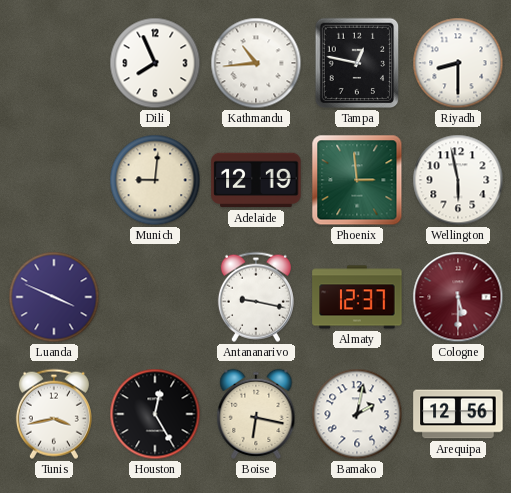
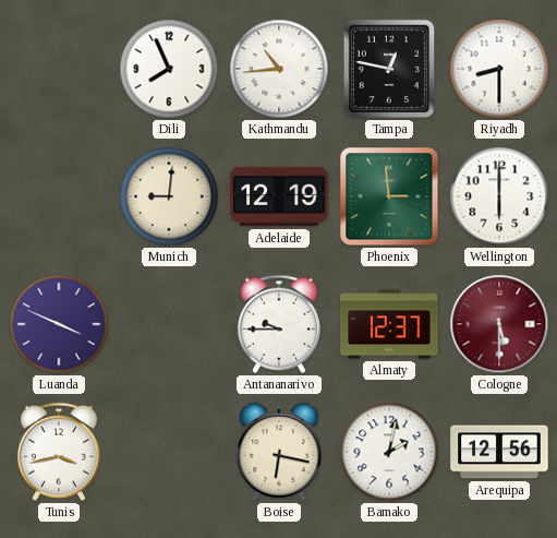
Wellington: 5:58 -> 6:00 (499, 196)
Antananarivo: 9:17 -> 9:45 (279, 324)
Houston: 12:25 -> none (155, 414)
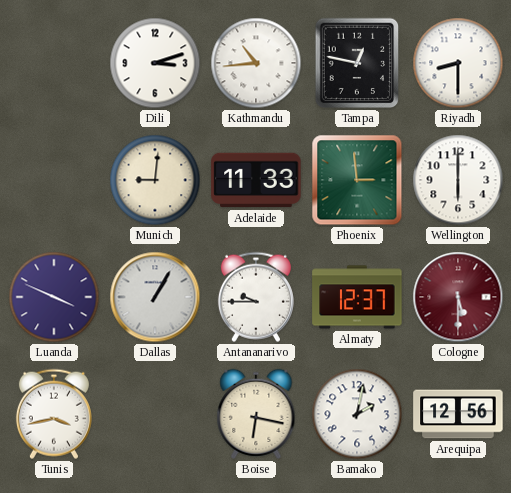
Dili: 7:56 -> 3:12 (155, 63)
Adelaide: 12:19 -> 11:33 (256, 180)
Dallas: none -> 1:05 (155, 297)
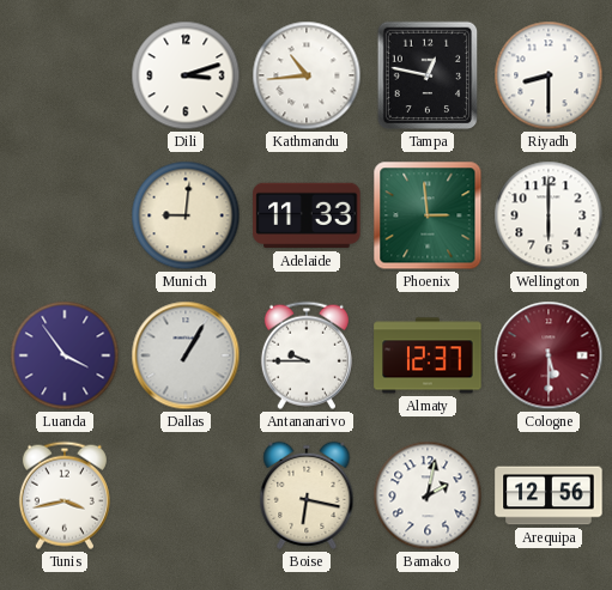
Luanda: 3:49 -> 3:54 (65, 355)
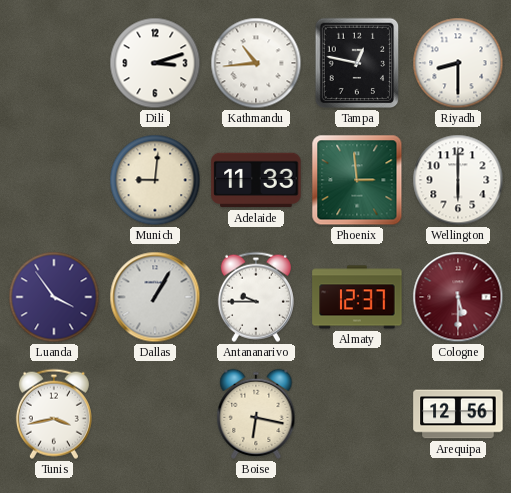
Bamako: 2:02 -> none (428, 495)
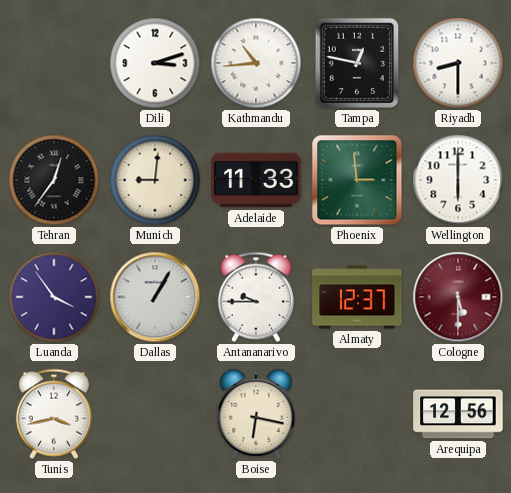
Tehran: none -> 12:36 (54, 180)
